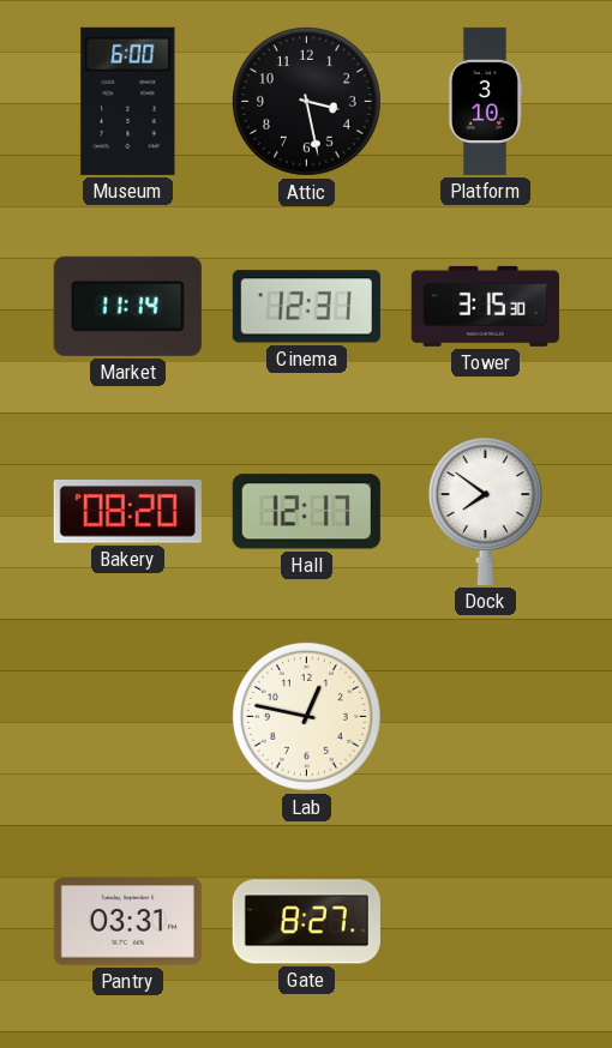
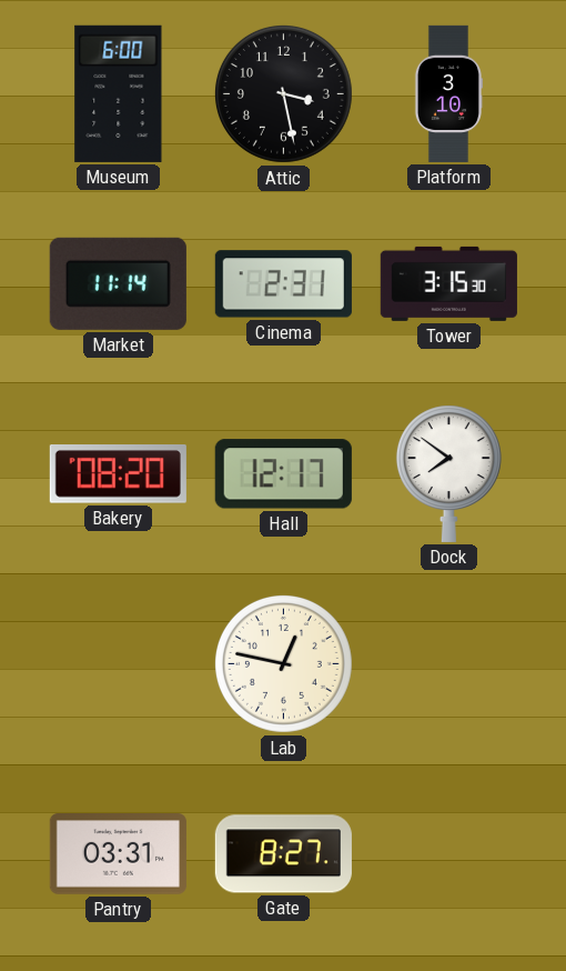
Cinema: 12:31 -> 2:31 (283, 284)
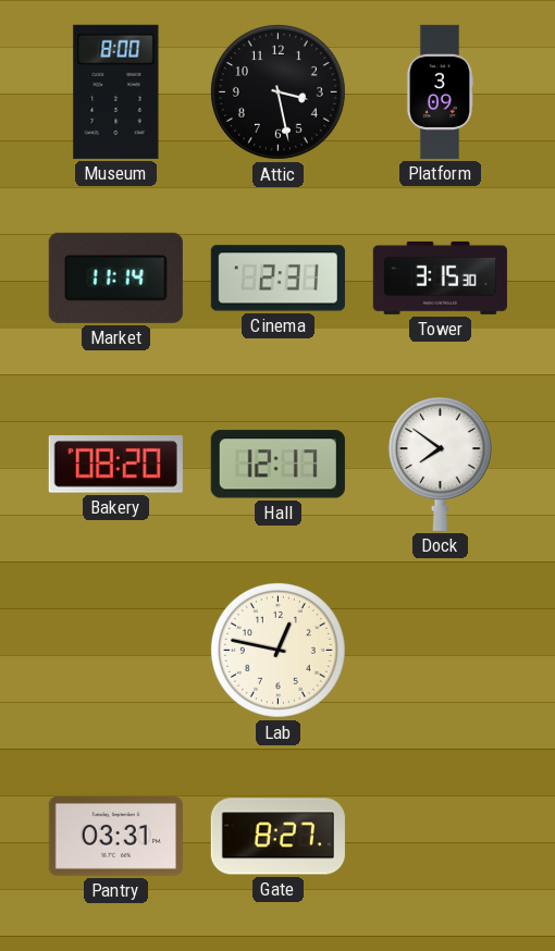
Museum: 6:00 -> 8:00 (116, 91)
Platform: 3:10 -> 3:09 (439, 91)
